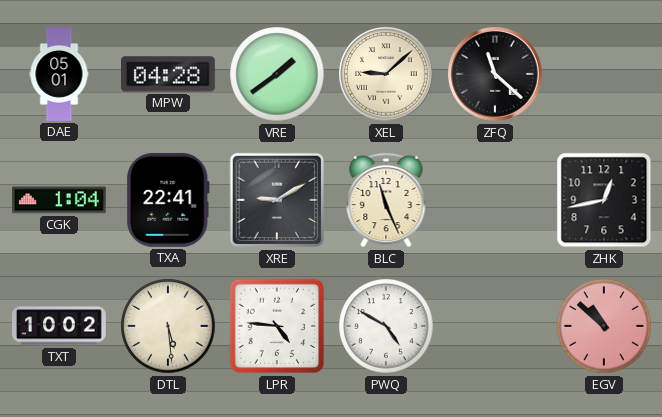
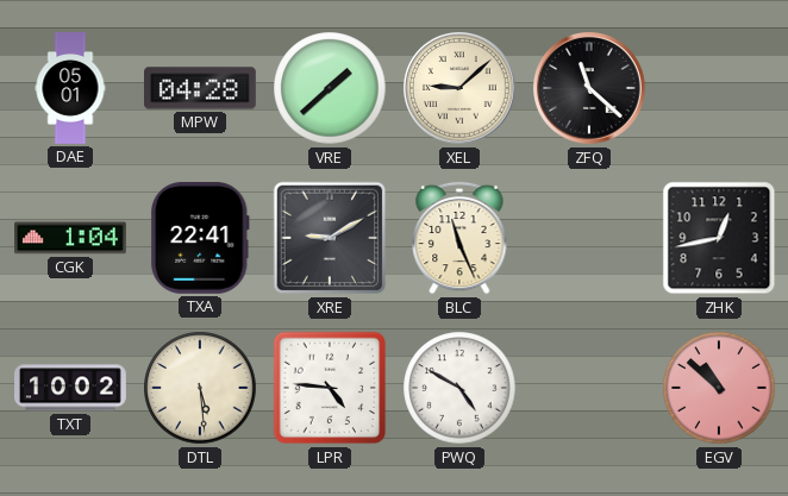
VRE: 1:39 -> 1:38 (330, 88)
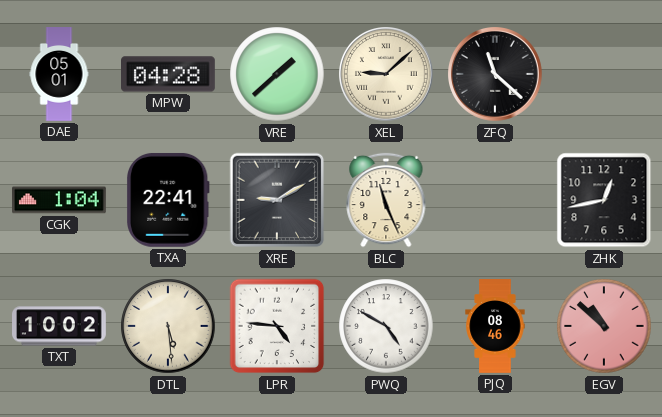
PJQ: none -> 08:46 (495, 326)
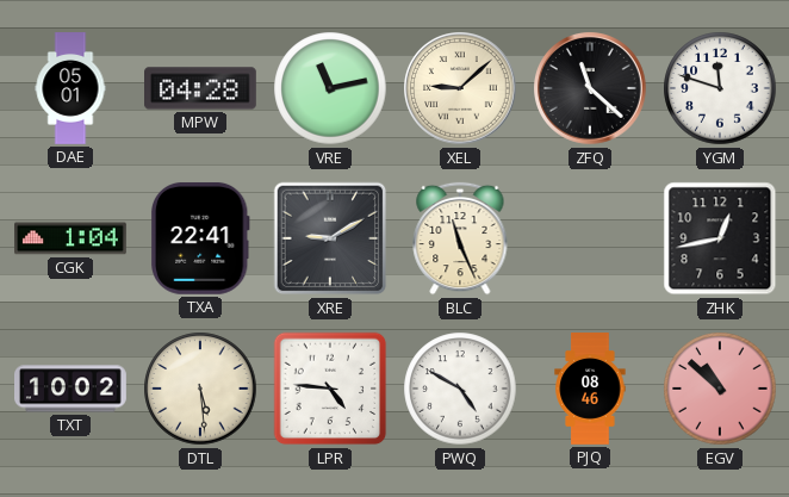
VRE: 1:38 -> 11:13 (330, 88)
YGM: none -> 11:48 (720, 88)
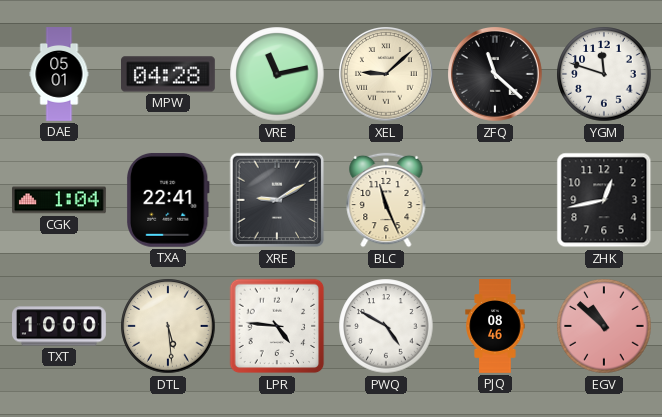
TXT: 10:02 -> 10:00 (59, 326)
